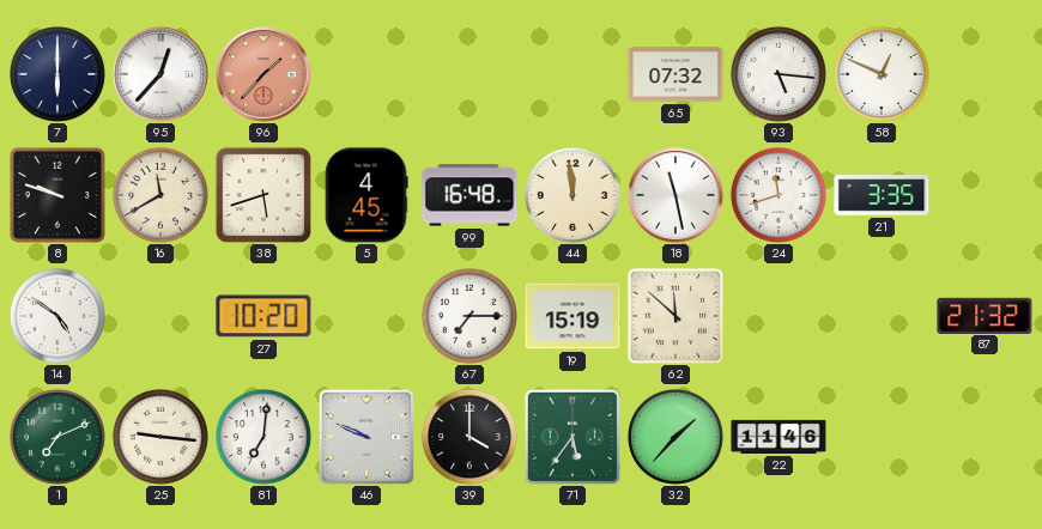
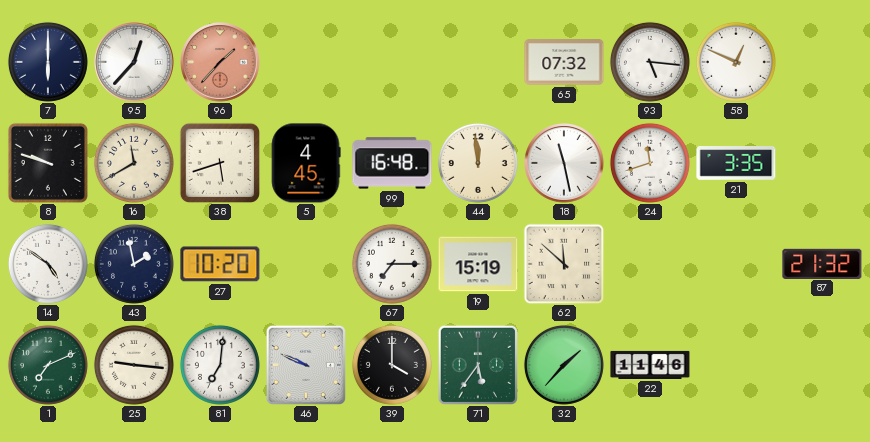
43: none -> 1:58 (134, 264)
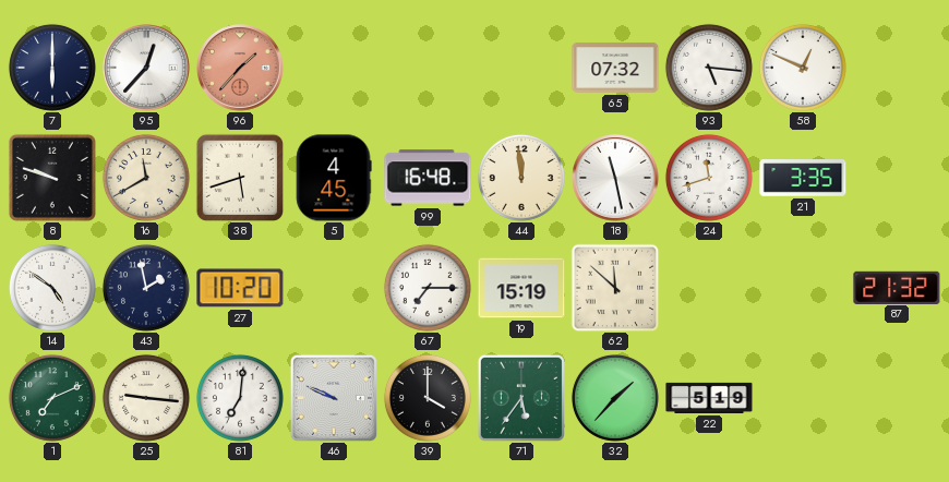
22: 11:46 -> 5:19 (709, 398)
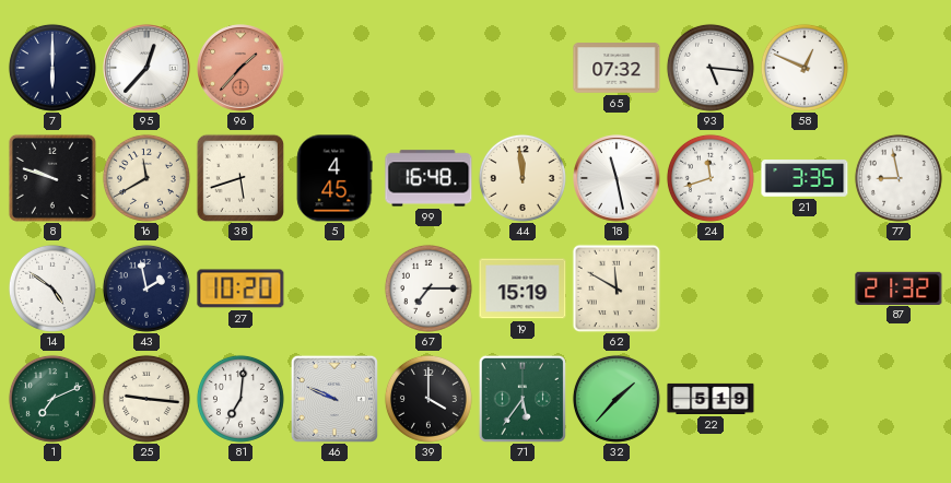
77: none -> 8:58 (899, 178)
62: 11:52 -> 11:50 (617, 288)
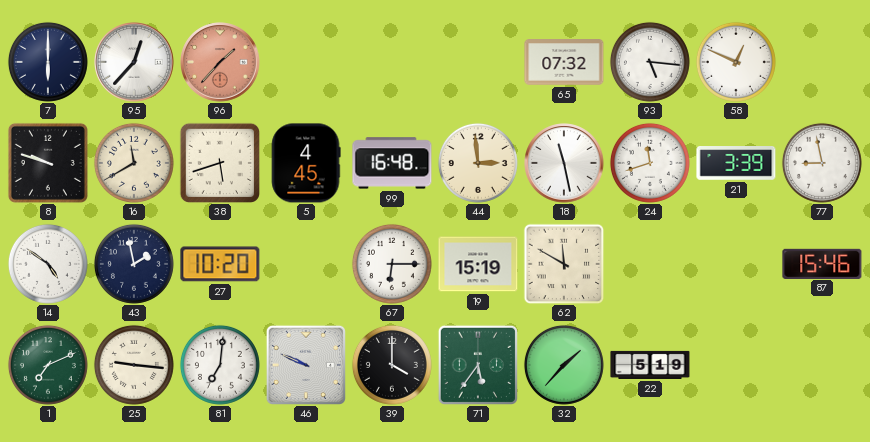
44: 11:59 -> 2:59 (478, 163)
21: 3:35 -> 3:39 (736, 163)
67: 7:15 -> 6:15 (392, 264)
87: 21:32 -> 15:46 (822, 263)
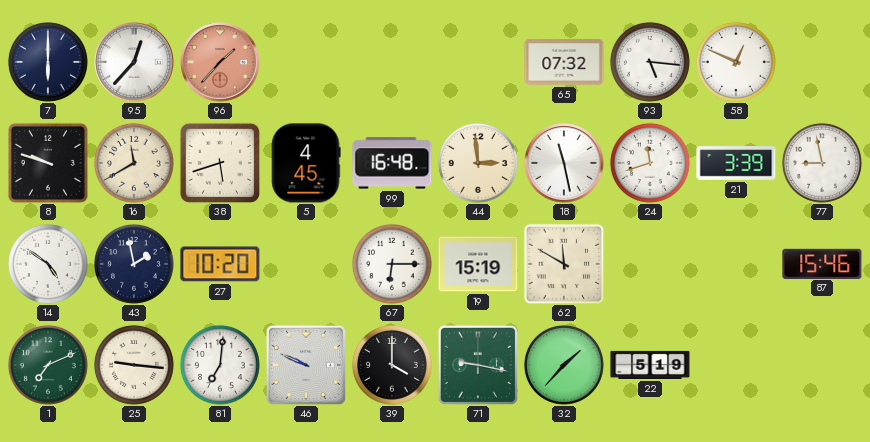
71: 5:36 -> 9:17 (478, 365)
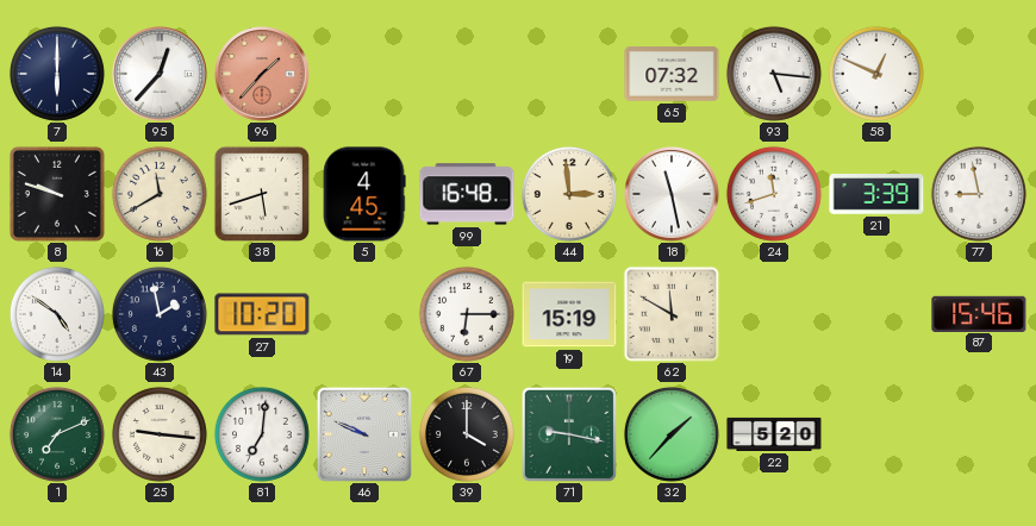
22: 5:19 -> 5:20 (774, 434)
